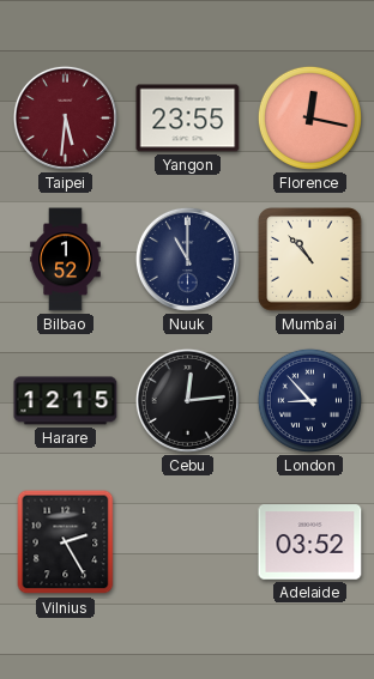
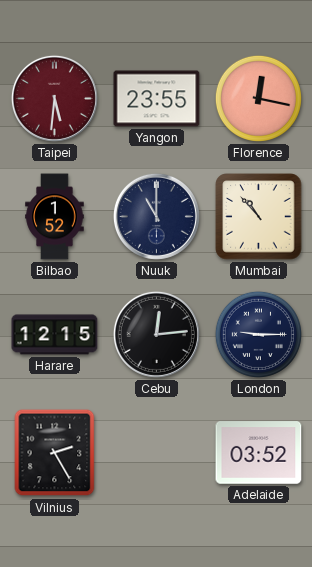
London: 8:53 -> 9:15 (258, 334)
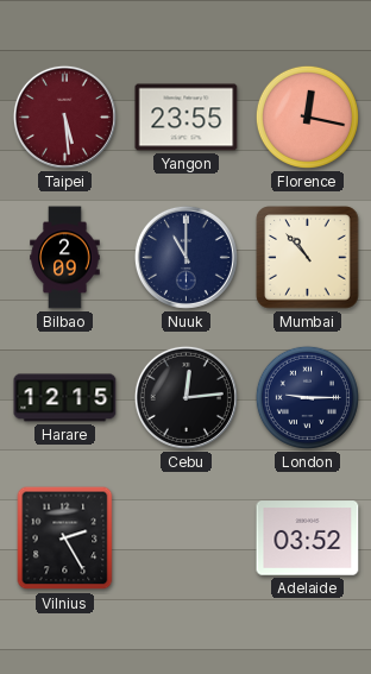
Taipei: 5:31 -> 5:29 (64, 116)
Bilbao: 1:52 -> 2:09 (65, 258)
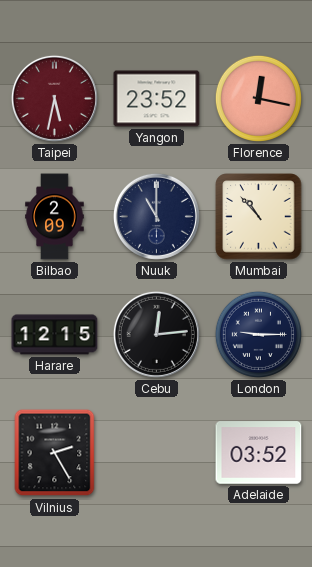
Taipei: 5:29 -> 5:32 (54, 98)
Yangon: 23:55 -> 23:52 (157, 99)
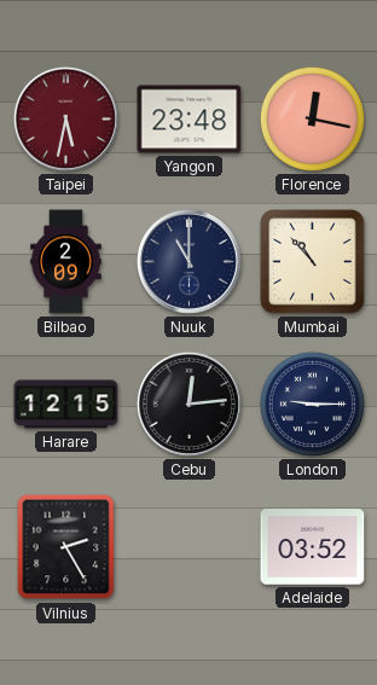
Yangon: 23:52 -> 23:48 (190, 120)
